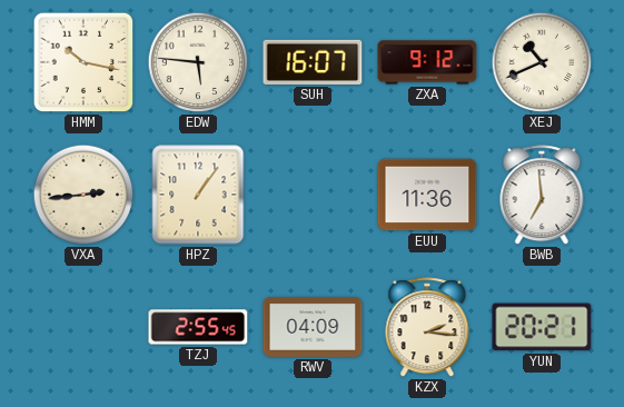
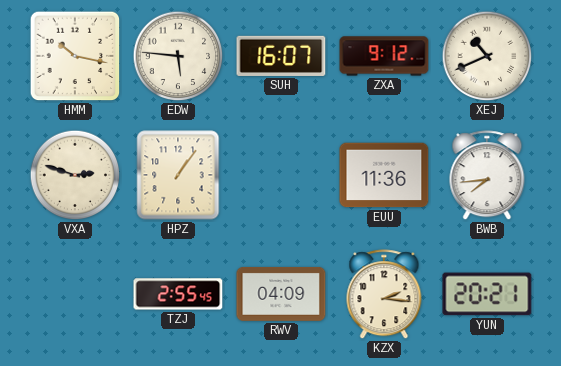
VXA: 2:44 -> 2:48 (75, 175)
BWB: 6:59 -> 7:44 (487, 176)
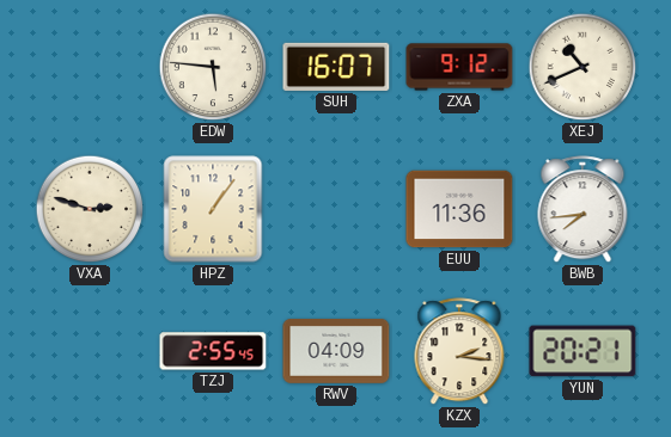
HMM: 10:17 -> none (75, 56)
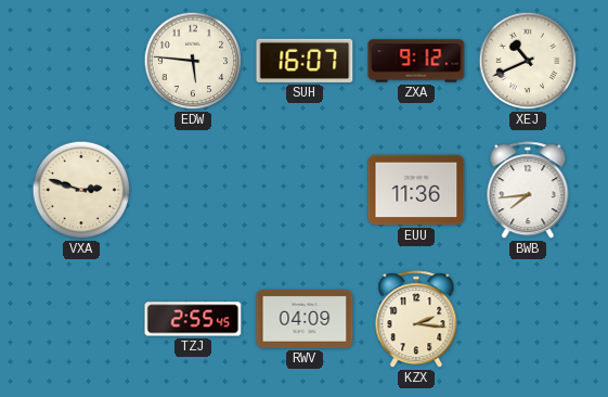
HPZ: 1:06 -> none (213, 209)
YUN: 20:21 -> none (582, 351)
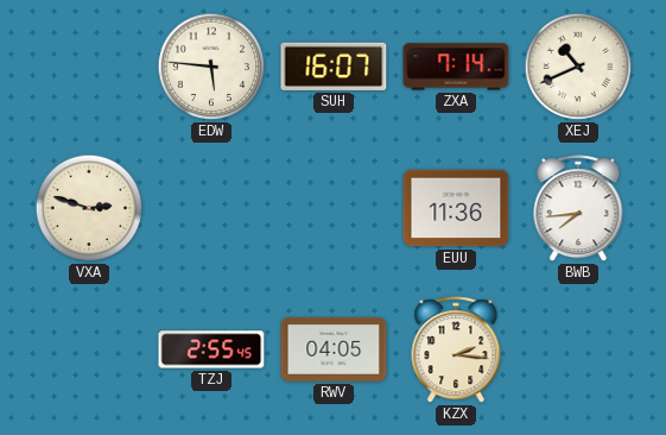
ZXA: 9:12 -> 7:14 (456, 67)
RWV: 04:09 -> 04:05 (334, 349)
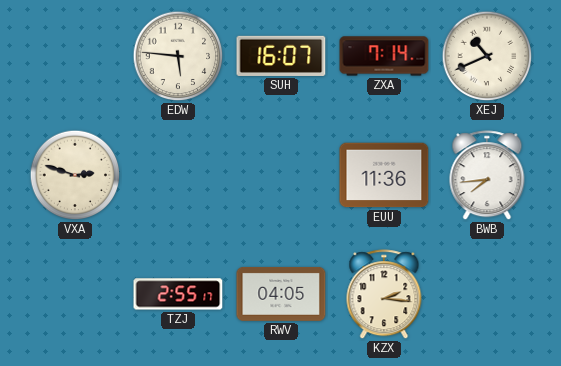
TZJ: 2:55:45 -> 2:55:17 (178, 294)
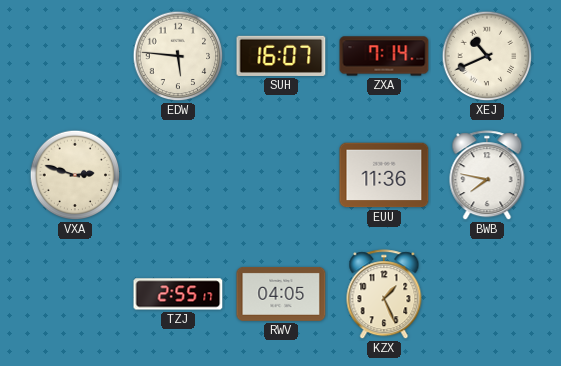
BWB: 7:44 -> 7:47 (487, 176)
KZX: 2:16 -> 1:26 (384, 295)
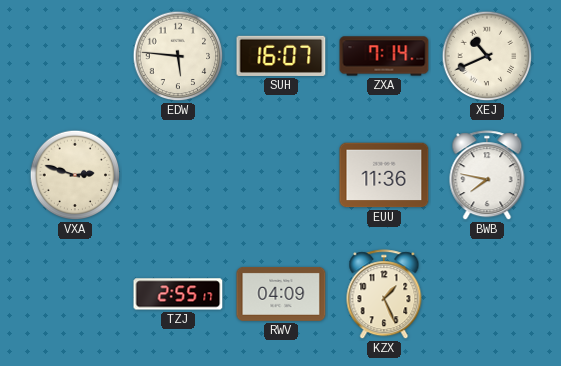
RWV: 04:05 -> 04:09 (281, 294)
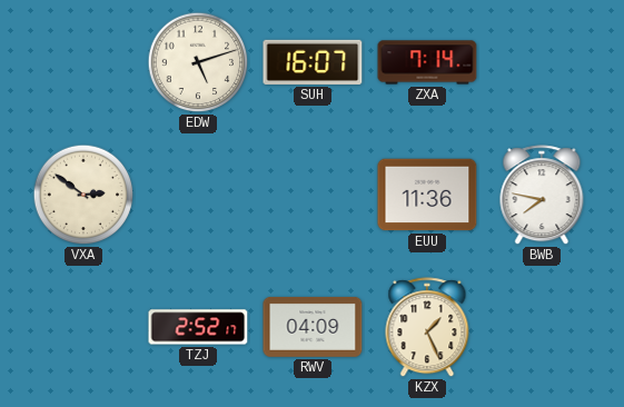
EDW: 5:46 -> 5:12 (198, 62)
XEJ: 10:41 -> none (487, 56)
VXA: 2:48 -> 2:51 (83, 195)
TZJ: 2:55 -> 2:52 (198, 327)
